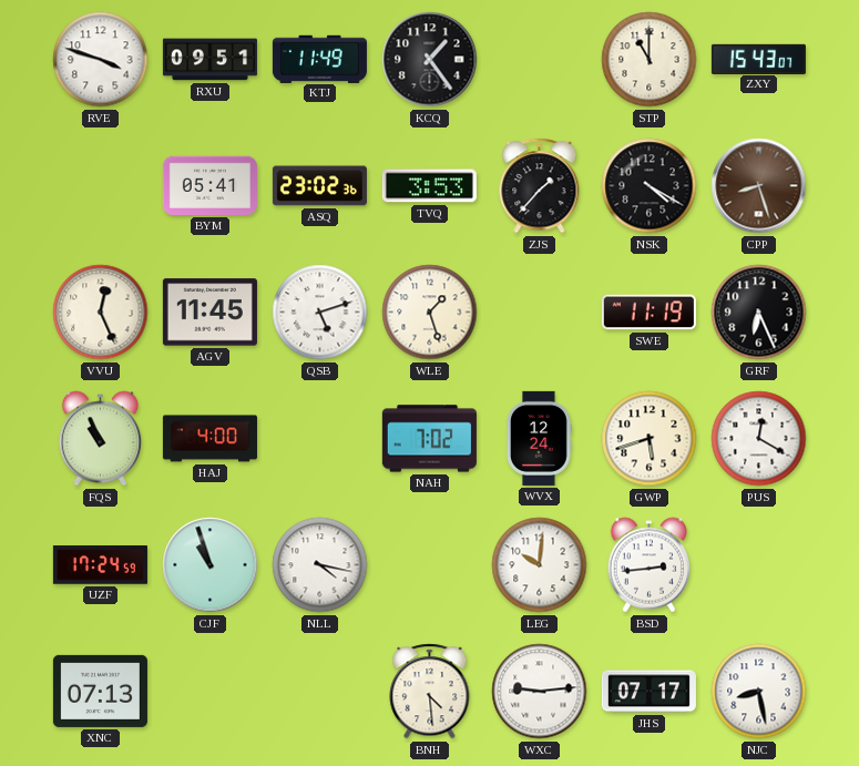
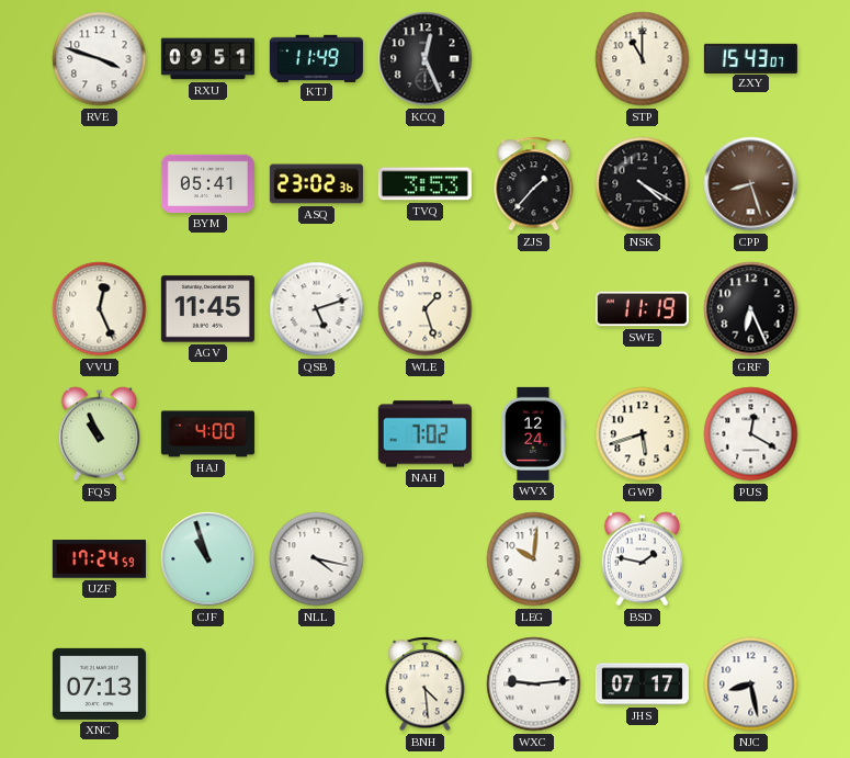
KCQ: 1:24 -> 12:26 (426, 59)
BSD: 2:44 -> 1:47 (643, 559)
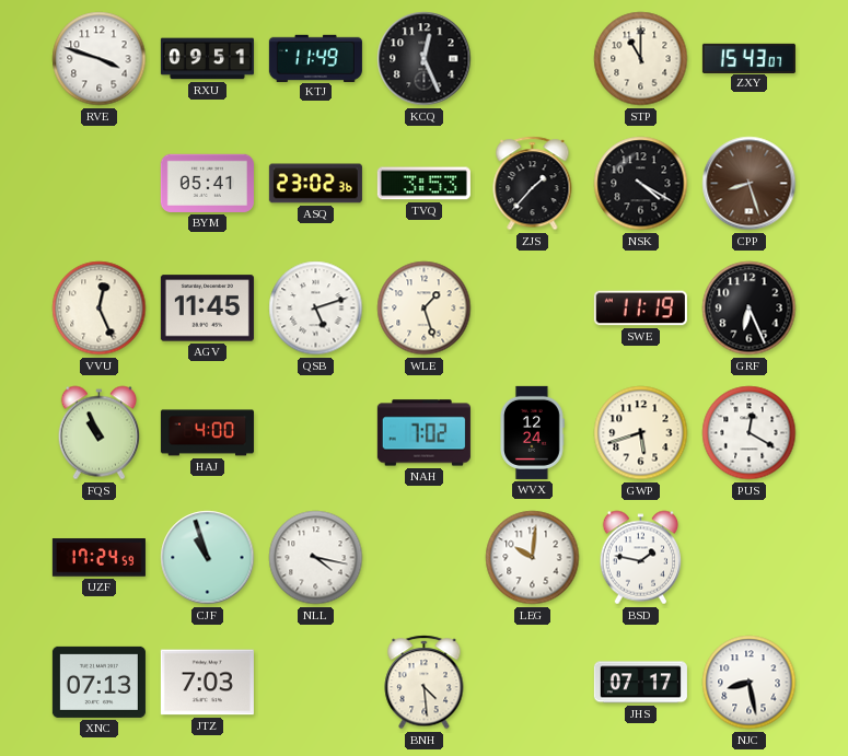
JTZ: none -> 7:03 (207, 683)
WXC: 9:14 -> none (534, 685)
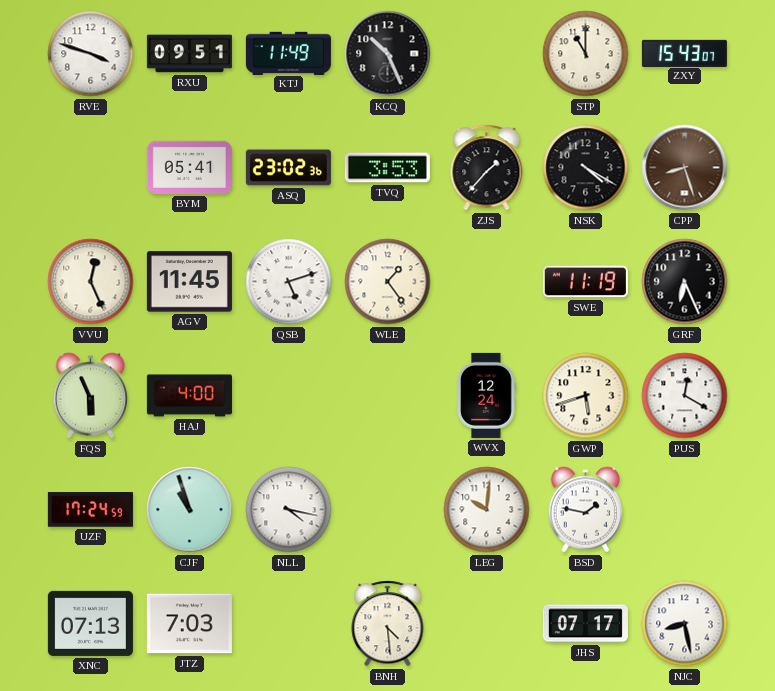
KCQ: 12:26 -> 10:26 (388, 54)
WLE: 1:27 -> 1:24 (388, 282)
FQS: 10:56 -> 5:56 (91, 396)
NAH: 7:02 -> none (423, 433)
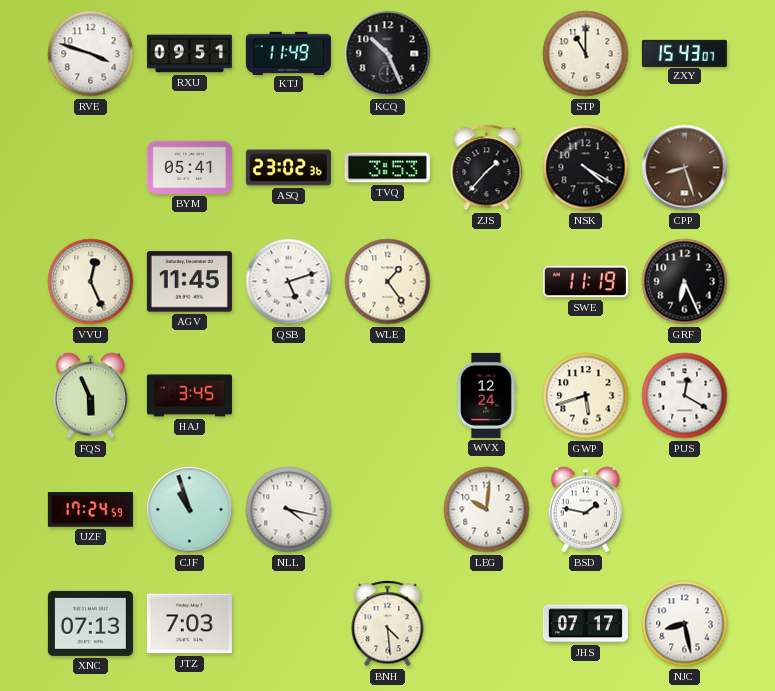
HAJ: 4:00 -> 3:45 (189, 396)
